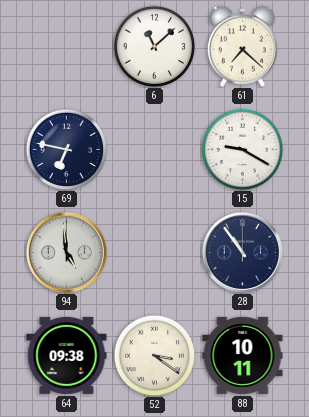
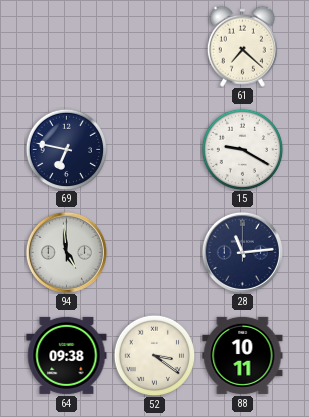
6: 11:08 -> none (154, 46)
28: 10:54 -> 11:14 (242, 252)
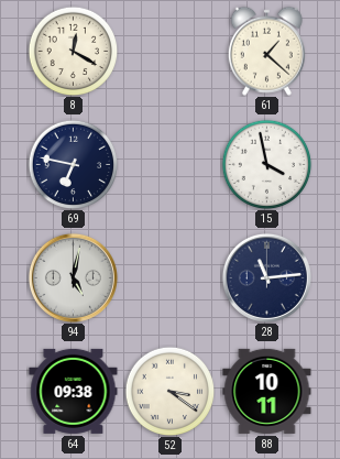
8: none -> 12:20 (73, 51)
61: 7:22 -> 1:22 (266, 51)
15: 9:20 -> 3:58 (266, 164)
94: 4:59 -> 5:02 (73, 277)
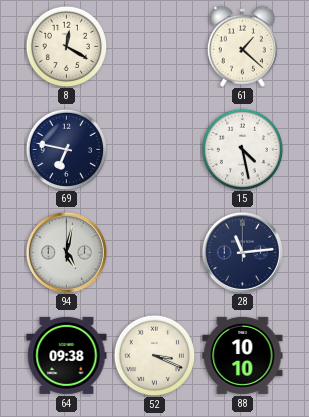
15: 3:58 -> 4:28 (242, 149)
52: 3:21 -> 3:19 (154, 355)
88: 10:11 -> 10:10 (243, 355)
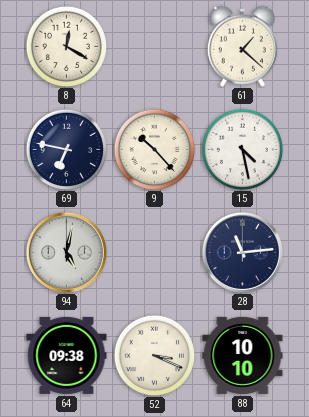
9: none -> 10:23 (154, 149)
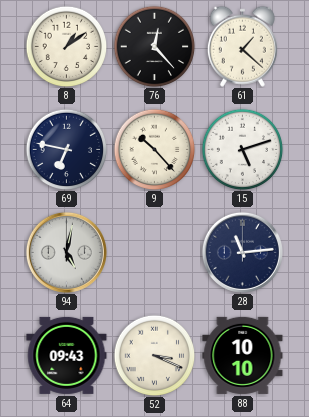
8: 12:20 -> 1:09 (66, 46)
76: none -> 12:23 (154, 46)
15: 4:28 -> 5:12 (242, 149)
64: 09:38 -> 09:43 (67, 355)
